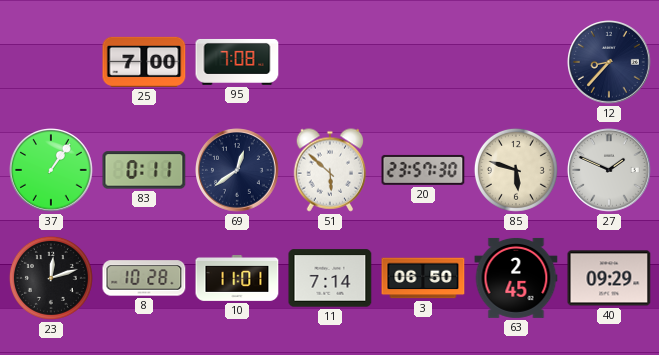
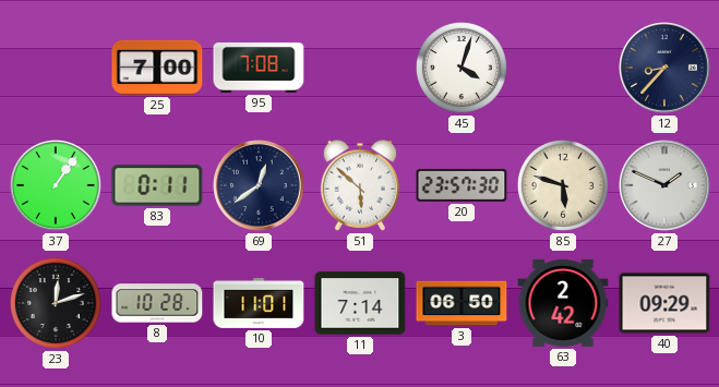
45: none -> 4:03 (462, 68)
63: 2:45 -> 2:42 (563, 303)
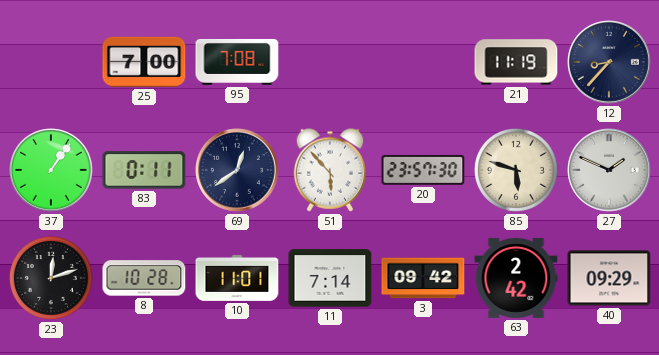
45: 4:03 -> none (462, 68)
21: none -> 11:19 (516, 62)
51: 5:52 -> 5:53 (330, 170)
3: 06:50 -> 09:42 (423, 278)
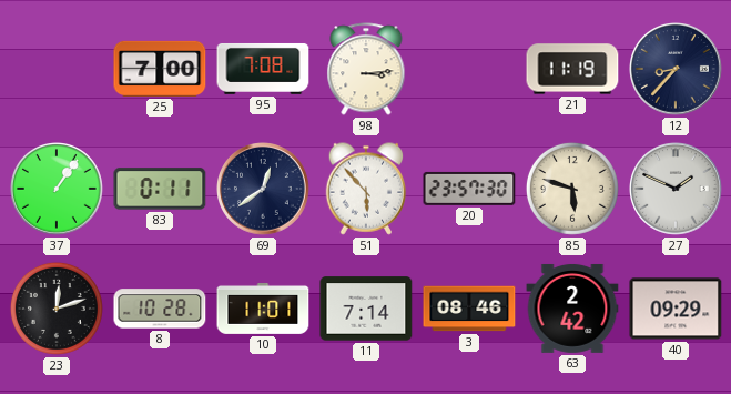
98: none -> 3:14 (366, 69)
3: 09:42 -> 08:46 (469, 309)
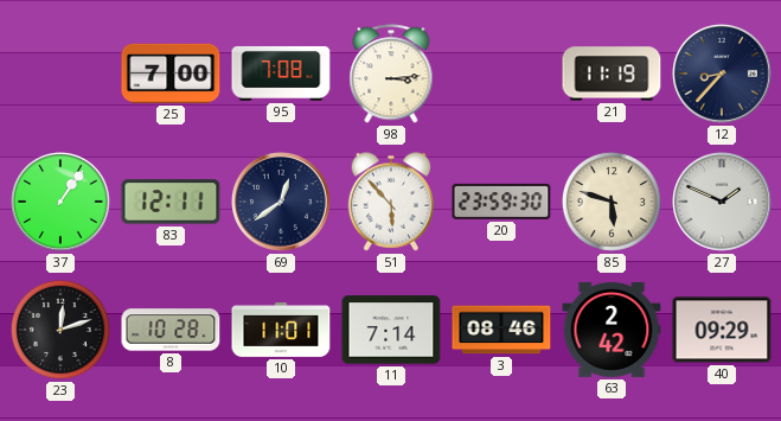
83: 0:11 -> 12:11 (171, 202)
20: 23:57 -> 23:59 (501, 202)
